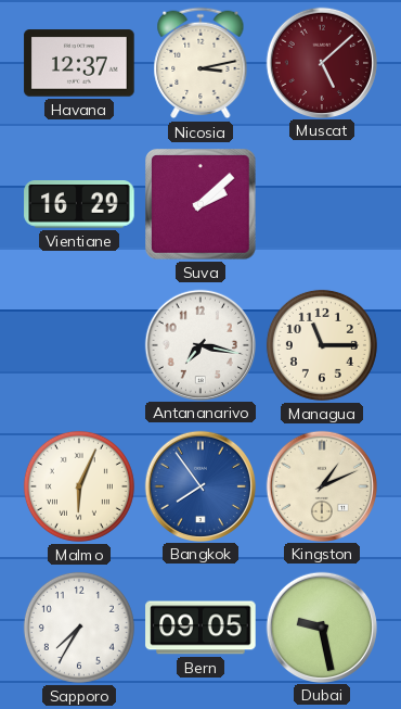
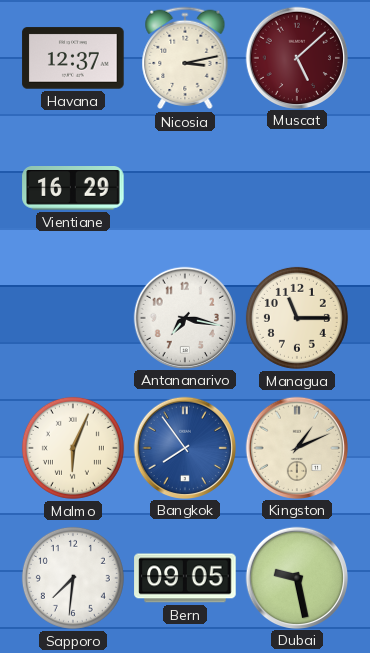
Suva: 2:08 -> none (202, 205)
Sapporo: 7:35 -> 7:31 (73, 578)
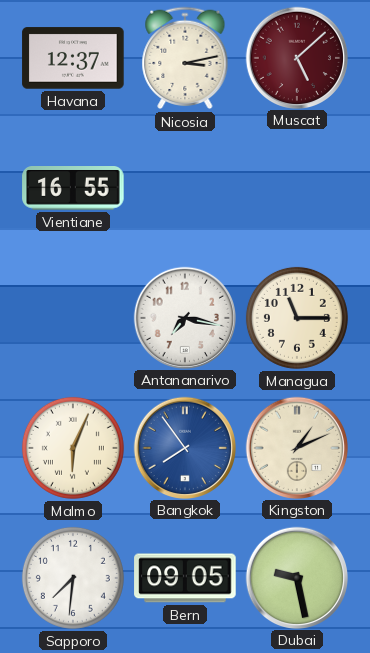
Vientiane: 16:29 -> 16:55 (73, 189)
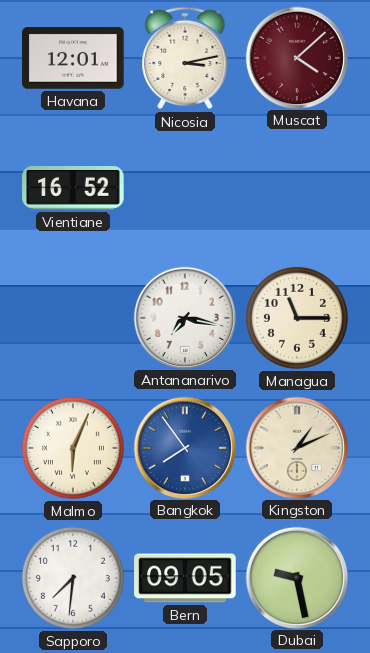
Havana: 12:37 -> 12:01 (73, 58)
Muscat: 5:08 -> 4:08 (296, 57)
Vientiane: 16:55 -> 16:52 (73, 189)
